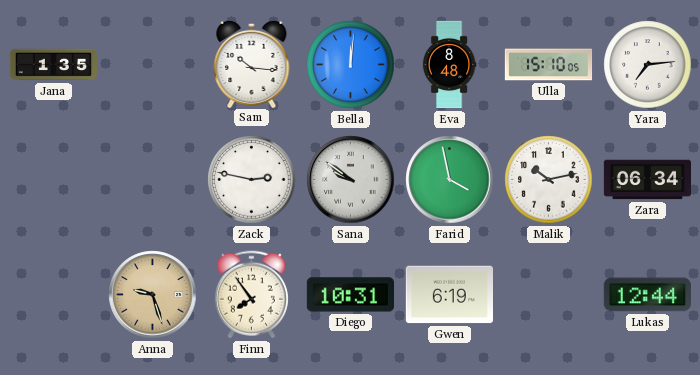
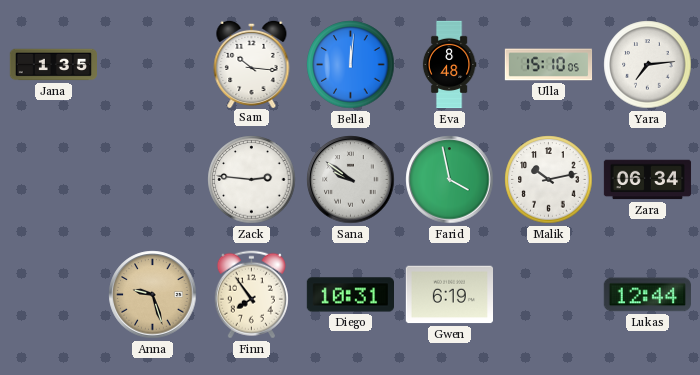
Zack: 2:47 -> 2:46 (252, 180)
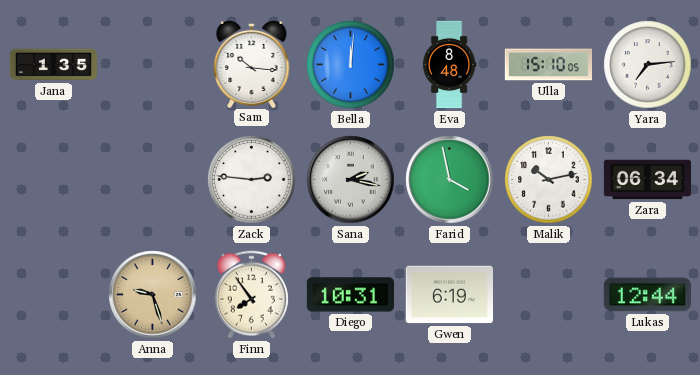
Sana: 9:51 -> 2:17 (351, 180)
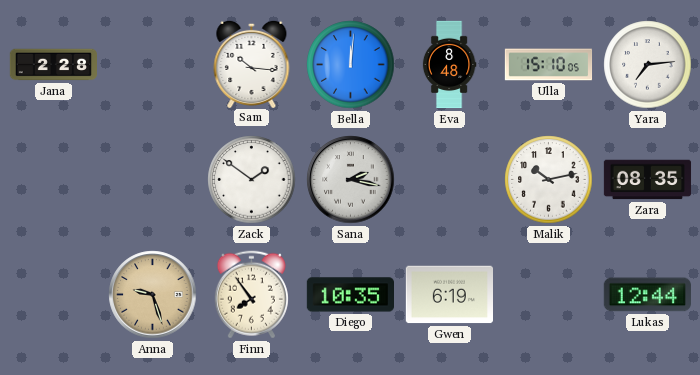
Jana: 1:35 -> 2:28 (53, 65)
Zack: 2:46 -> 1:51 (252, 180)
Farid: 3:58 -> none (450, 180)
Zara: 06:34 -> 08:35 (648, 180)
Diego: 10:31 -> 10:35 (350, 295)
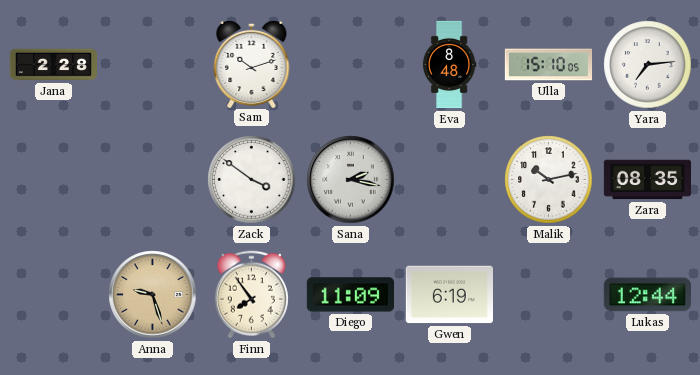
Sam: 10:16 -> 10:12 (252, 63)
Bella: 12:01 -> none (351, 65)
Zack: 1:51 -> 3:51 (252, 180)
Diego: 10:35 -> 11:09 (350, 295)
